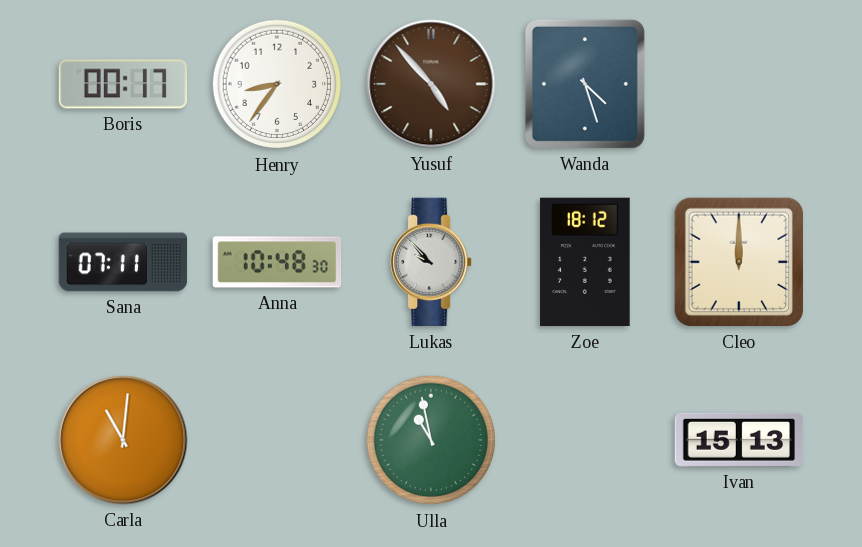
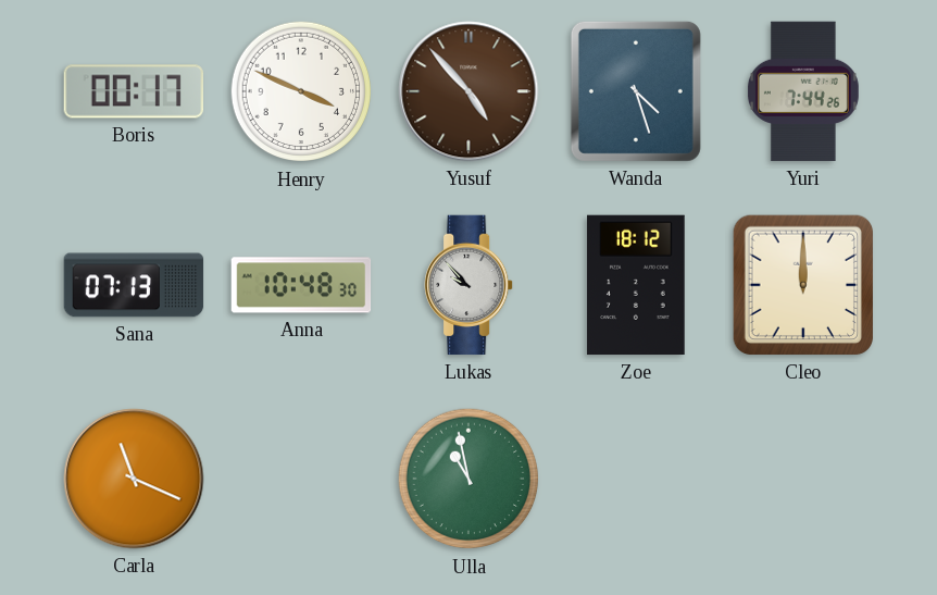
Henry: 8:36 -> 3:49 (301, 91)
Yuri: none -> 7:44 (803, 91)
Sana: 07:11 -> 07:13 (134, 285)
Carla: 11:01 -> 11:19 (134, 479)
Ivan: 15:13 -> none (739, 440)
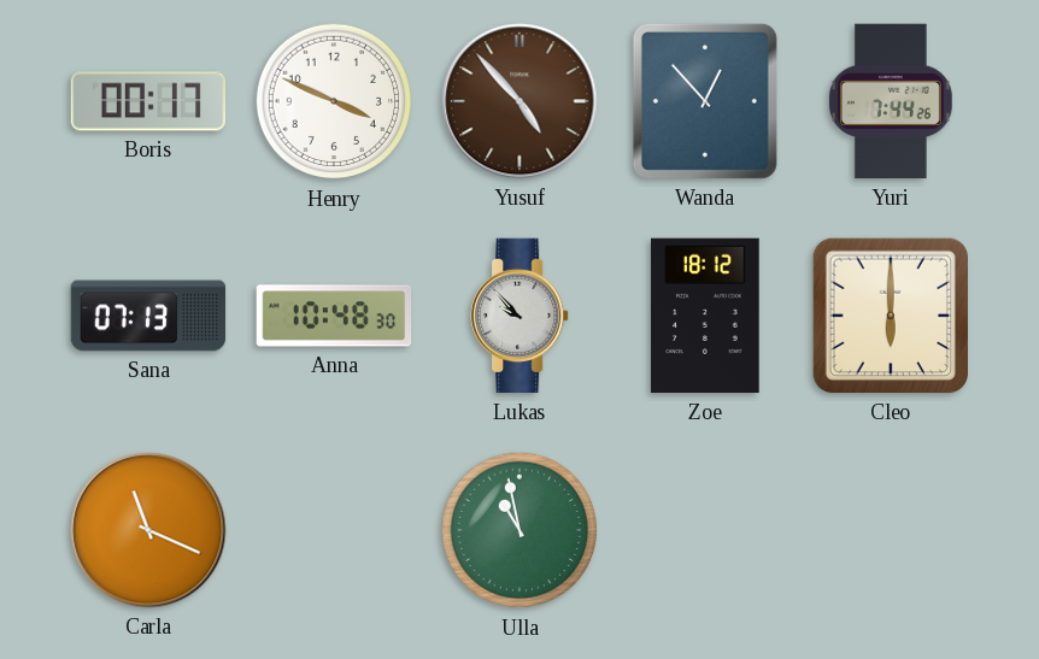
Wanda: 4:27 -> 12:53 (705, 101)
Cleo: 12:00 -> 6:00 (891, 316)
